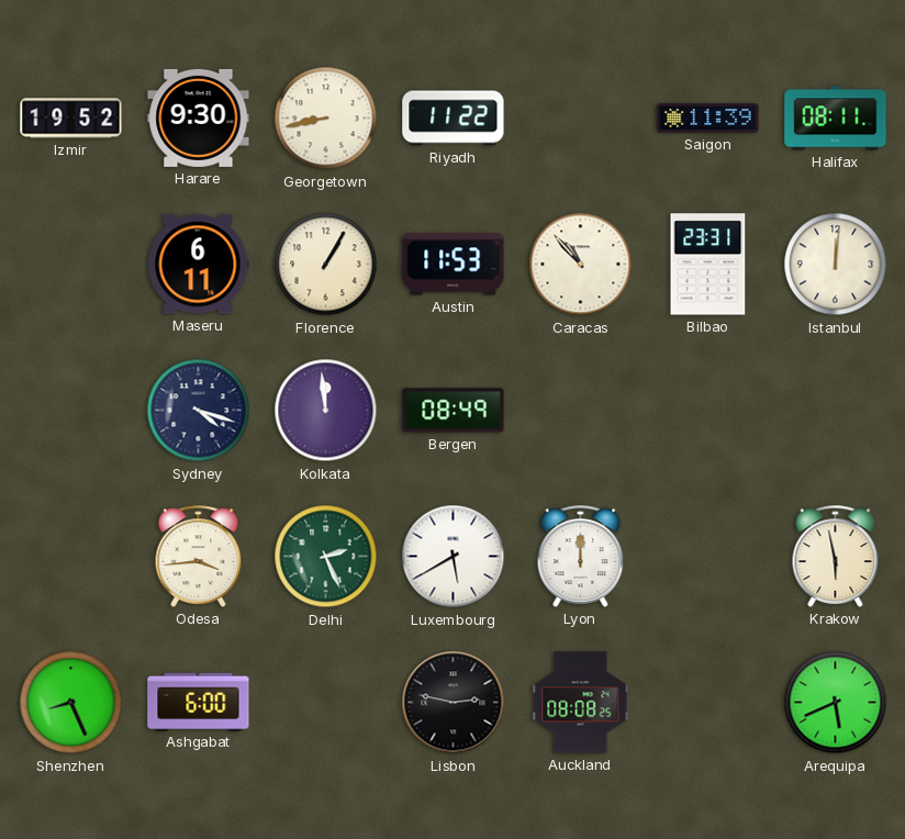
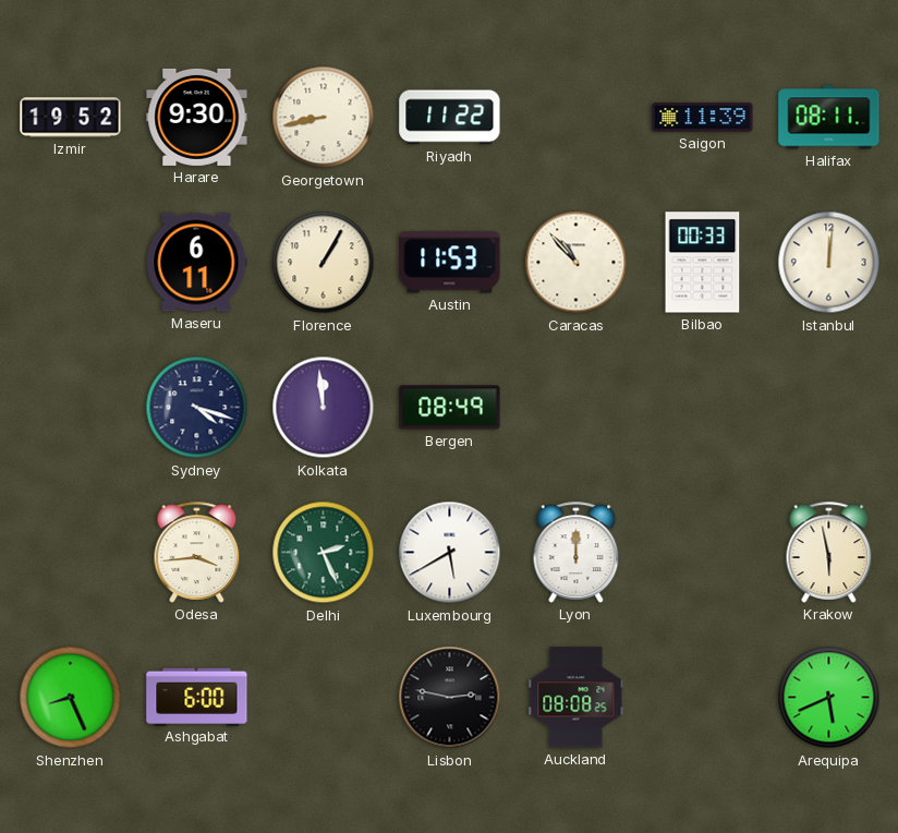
Bilbao: 23:31 -> 00:33 (703, 263)
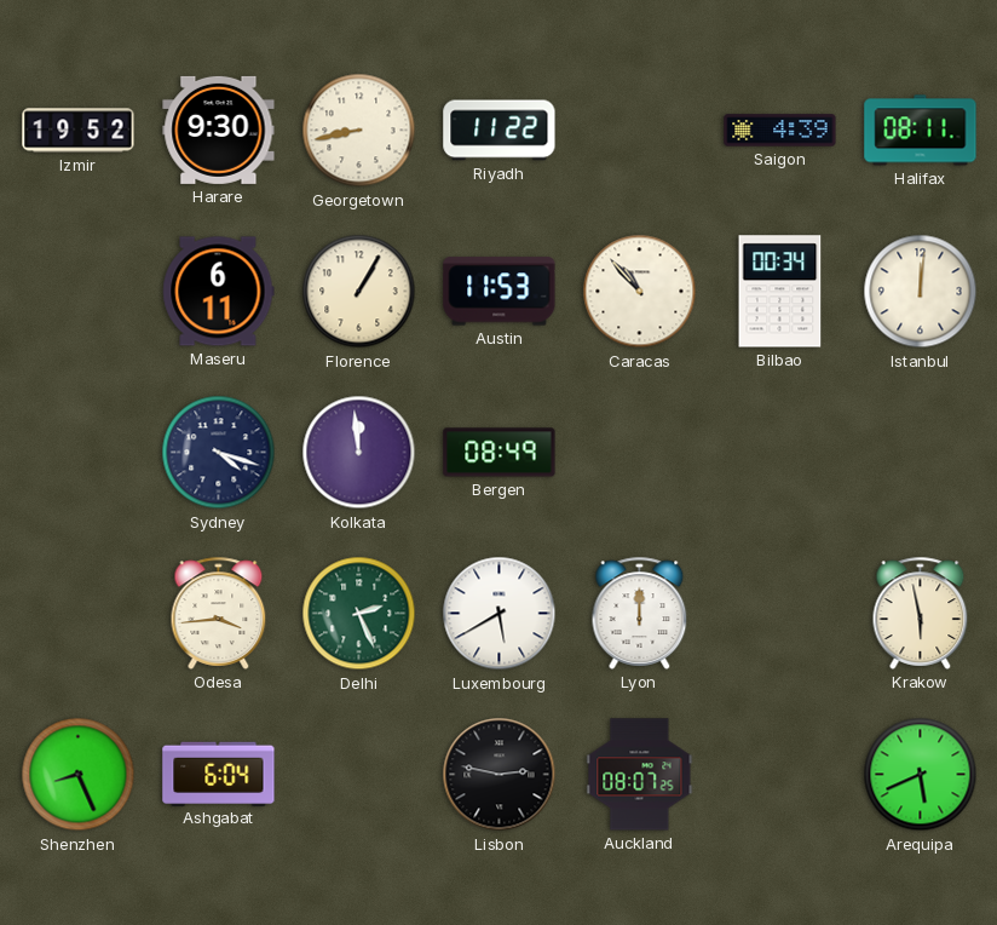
Saigon: 11:39 -> 4:39 (780, 131)
Bilbao: 00:33 -> 00:34 (780, 292)
Ashgabat: 6:00 -> 6:04 (219, 774)
Auckland: 08:08 -> 08:07 (640, 775)
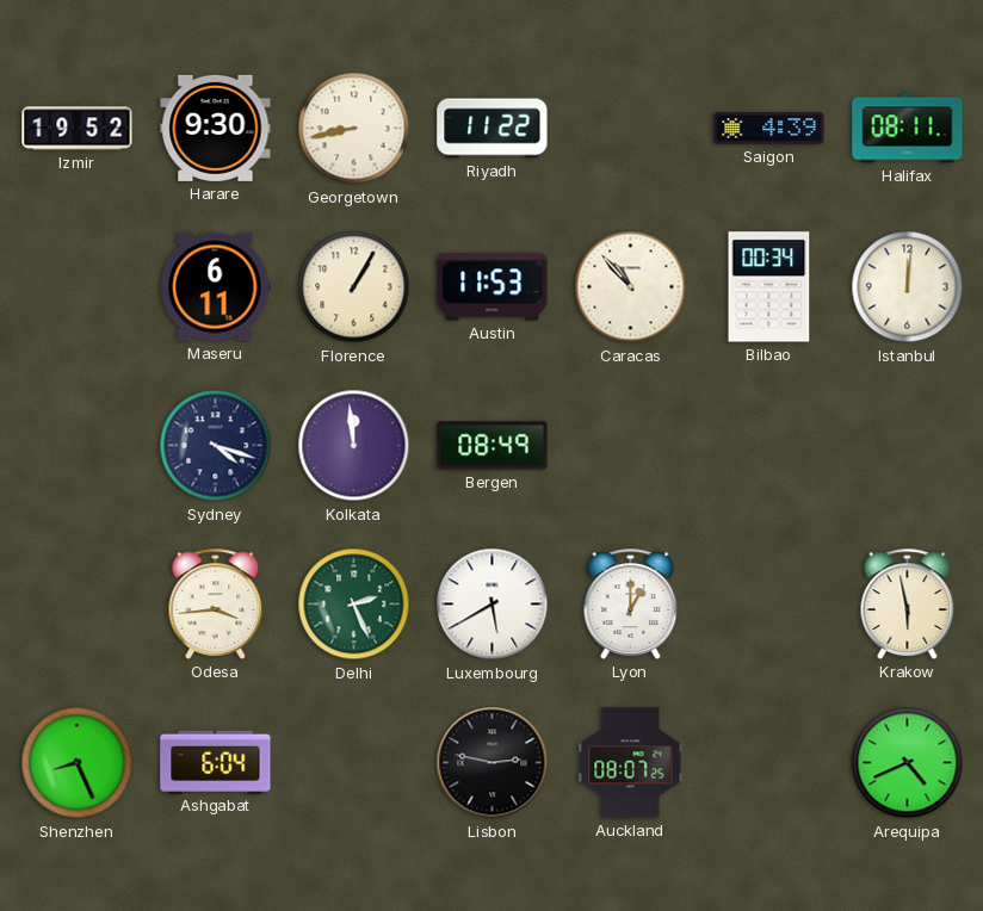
Lyon: 12:00 -> 1:00 (631, 603)
Arequipa: 5:41 -> 4:41 (908, 763)
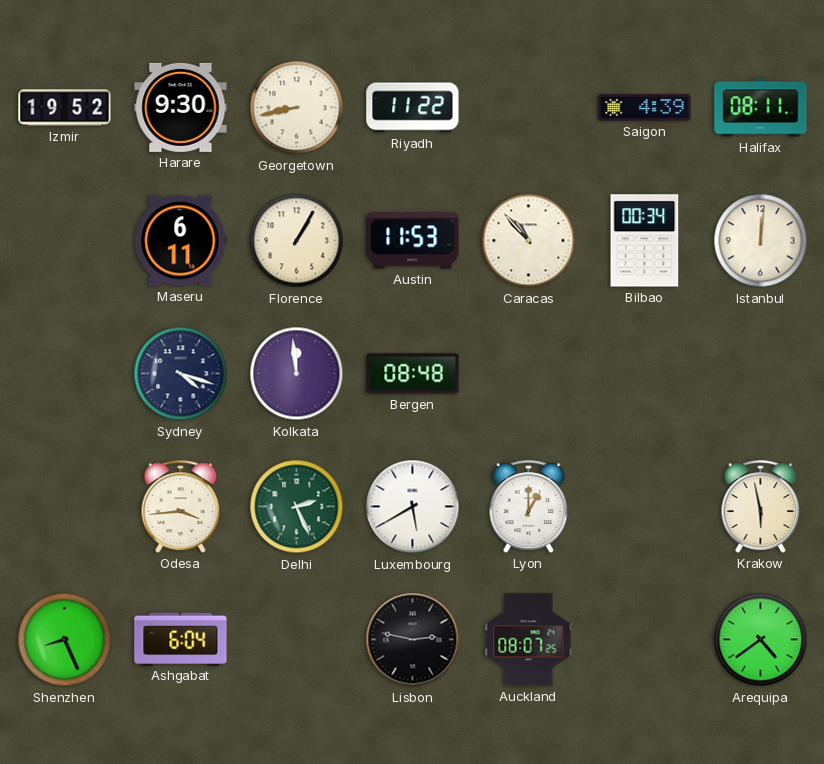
Bergen: 08:49 -> 08:48 (413, 374)
Arequipa: 4:41 -> 4:39 (761, 640)
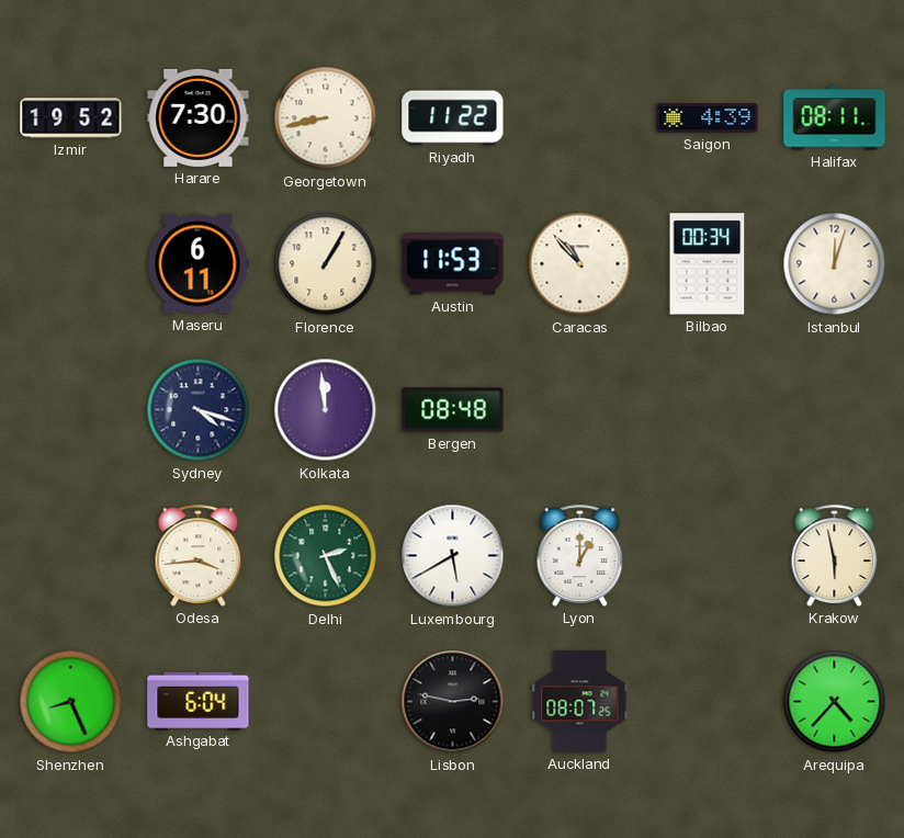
Harare: 9:30 -> 7:30 (199, 117)
Istanbul: 12:01 -> 12:03 (835, 264)
Arequipa: 4:39 -> 4:37 (835, 702)
